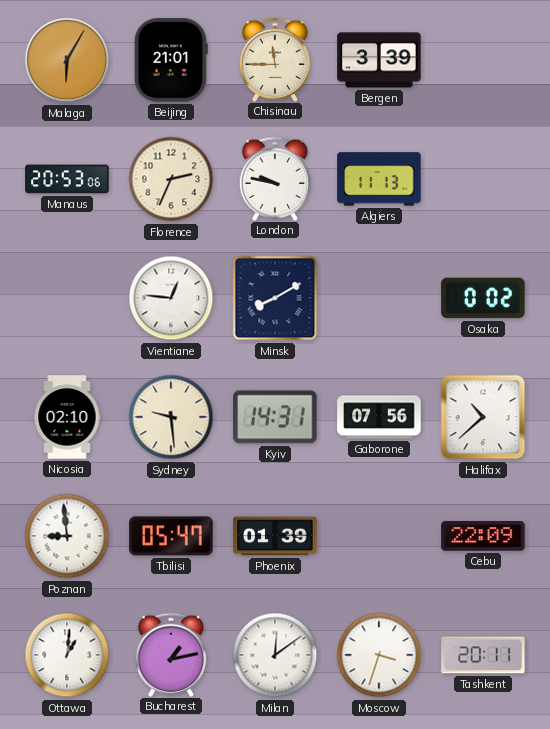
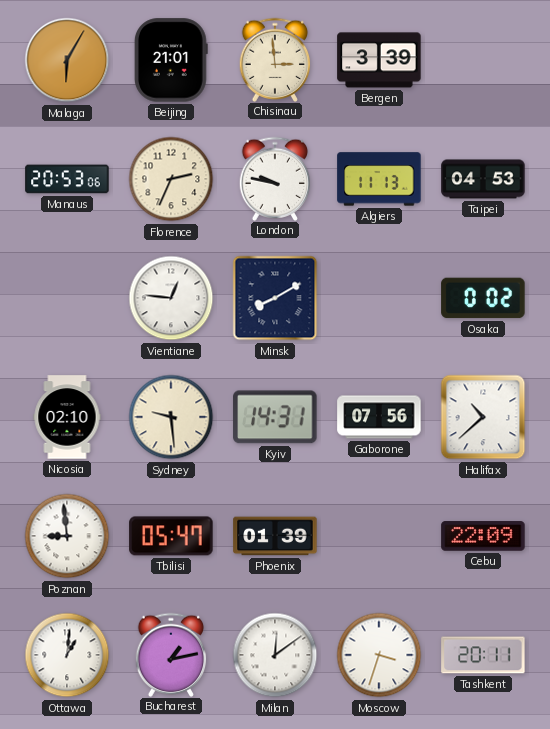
Chisinau: 11:45 -> 2:59 (275, 59)
Taipei: none -> 04:53 (483, 179)
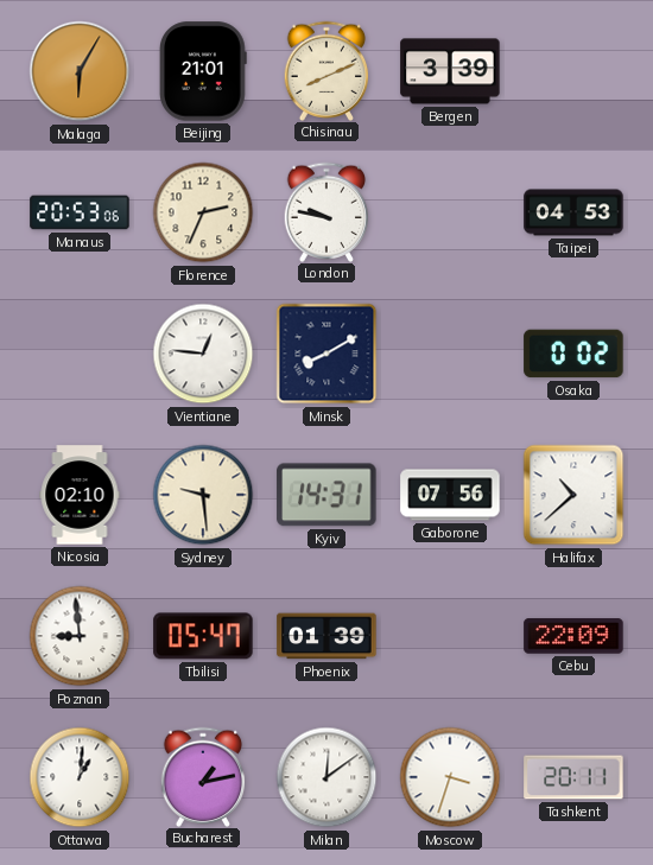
Chisinau: 2:59 -> 8:11 (326, 70)
Algiers: 11:13 -> none (379, 179)
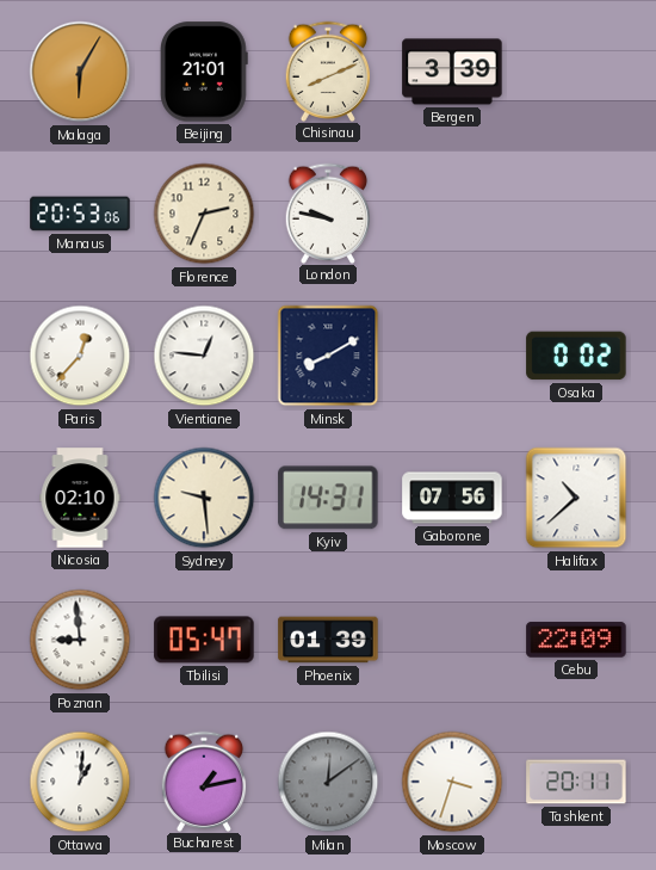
Taipei: 04:53 -> none (573, 212)
Paris: none -> 12:37 (80, 356)
Milan dial: white -> grey (328, 782)
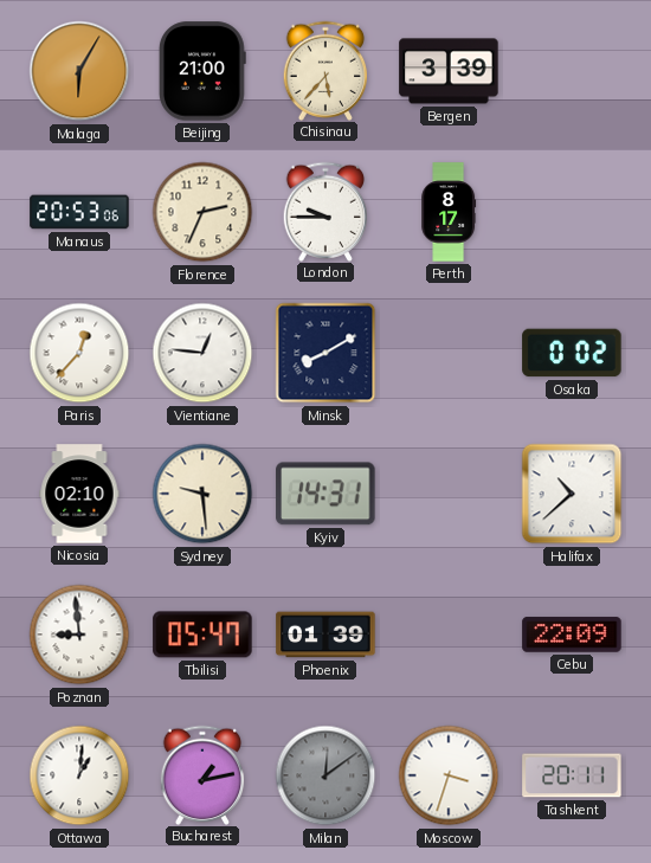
Beijing: 21:01 -> 21:00 (202, 71)
Chisinau: 8:11 -> 5:37 (325, 70)
London: 9:47 -> 9:45 (325, 211)
Perth: none -> 8:17 (449, 212)
Gaborone: 07:56 -> none (452, 498)
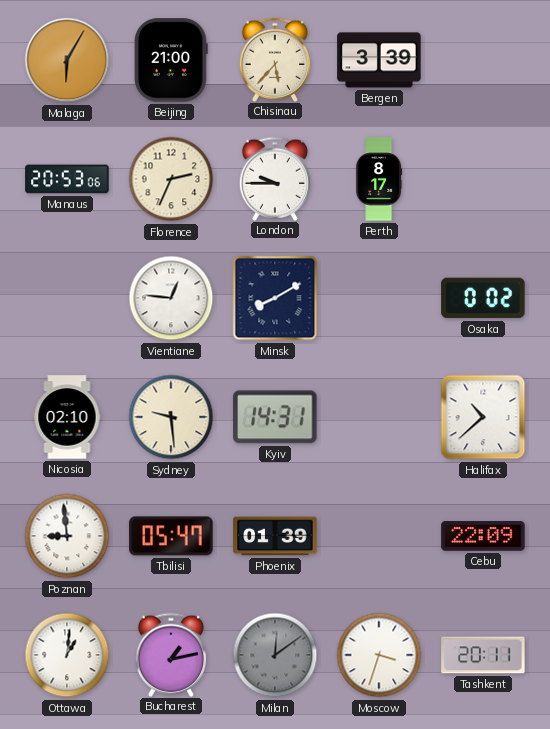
Paris: 12:37 -> none (79, 353)
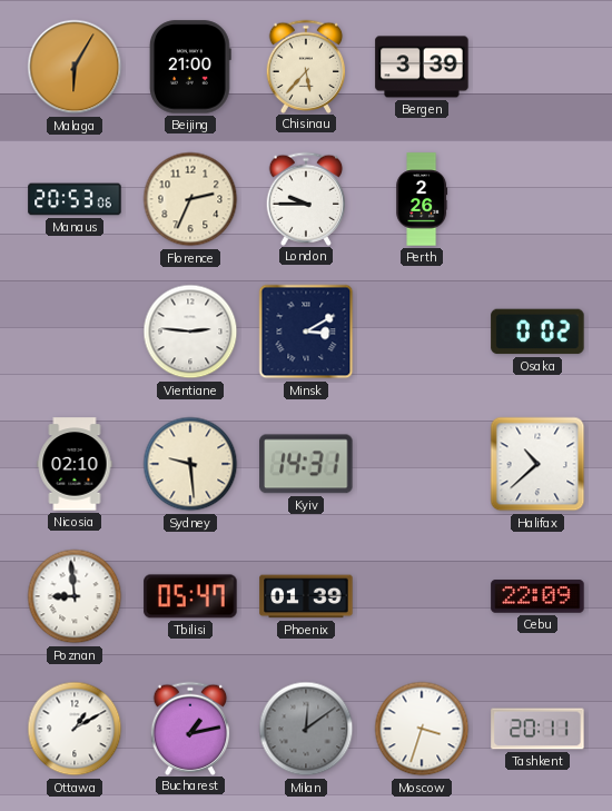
Perth: 8:17 -> 2:26 (422, 199)
Vientiane: 12:46 -> 2:46 (190, 332)
Minsk: 8:10 -> 3:10 (306, 332)
Ottawa: 1:01 -> 1:10 (75, 729)
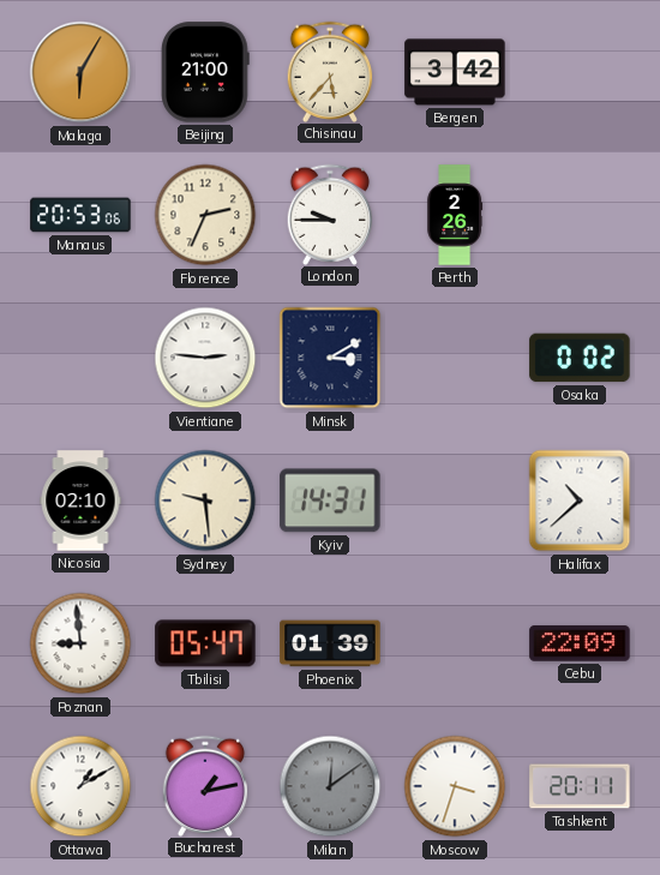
Bergen: 3:39 -> 3:42 (455, 72)
